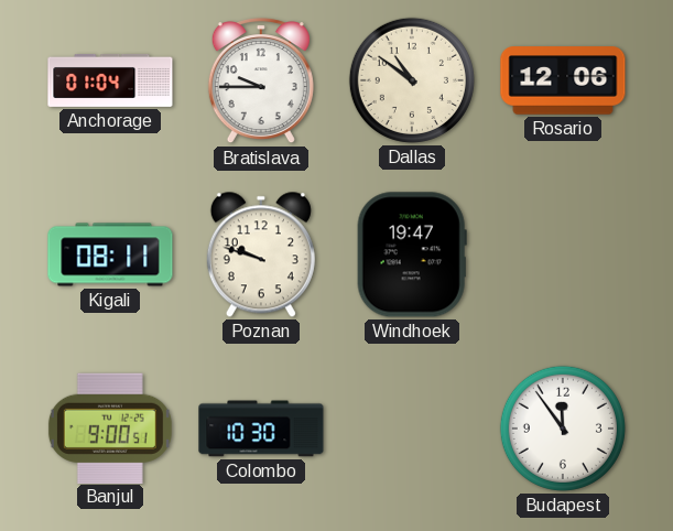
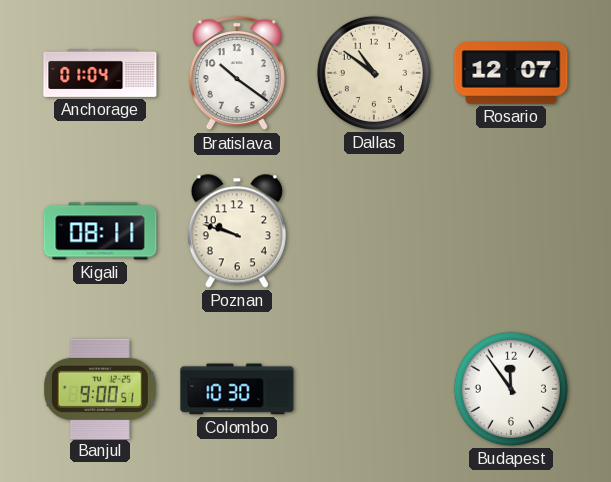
Bratislava: 9:45 -> 10:21 (237, 74)
Rosario: 12:06 -> 12:07 (511, 73)
Windhoek: 19:47 -> none (412, 254)
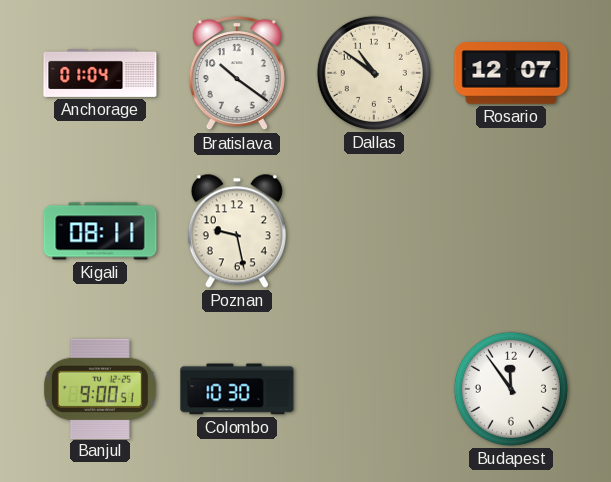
Poznan: 9:48 -> 9:28 (237, 231)
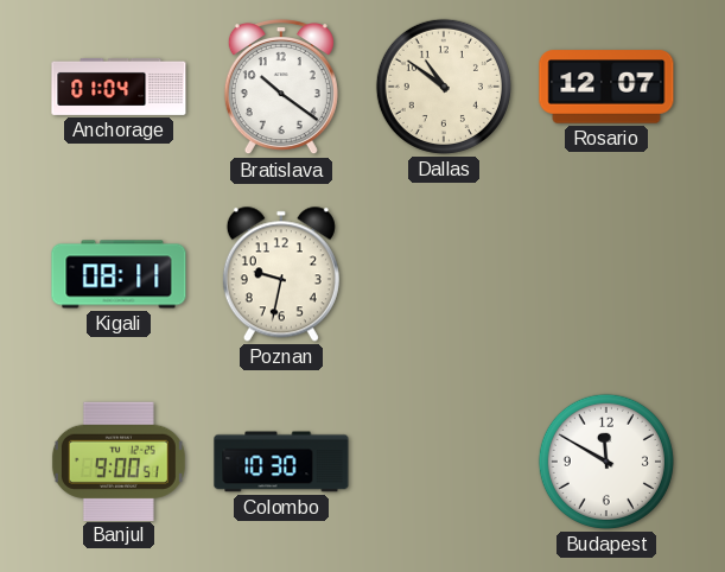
Poznan: 9:28 -> 9:32 (281, 274)
Budapest: 11:54 -> 11:50 (606, 462)
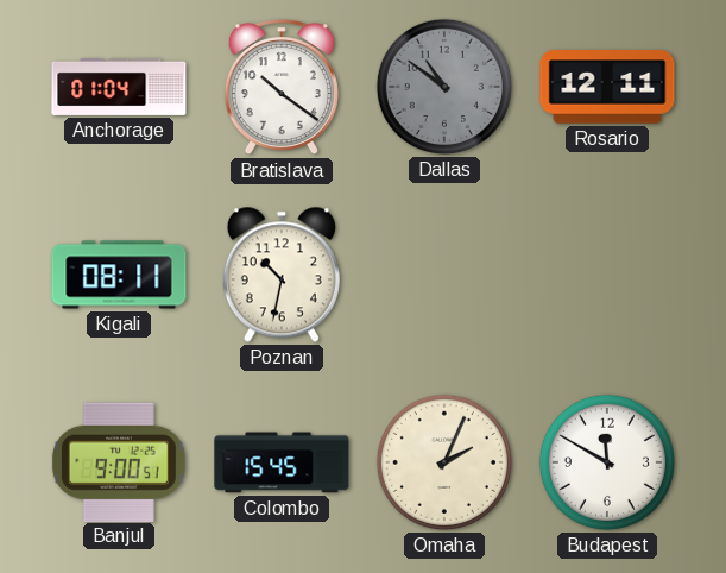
Dallas dial: cream -> grey (444, 87)
Rosario: 12:07 -> 12:11 (607, 87)
Poznan: 9:32 -> 10:32 (282, 275)
Colombo: 10:30 -> 15:45 (282, 462)
Omaha: none -> 2:04 (444, 462)
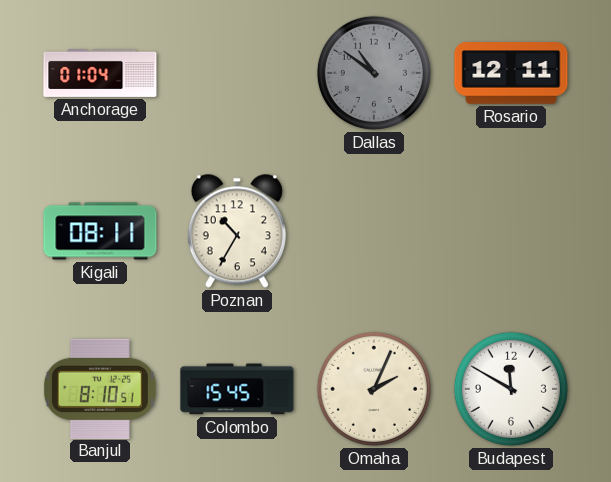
Bratislava: 10:21 -> none (282, 88)
Poznan: 10:32 -> 10:35 (237, 231)
Banjul: 9:00 -> 8:10 (100, 388)
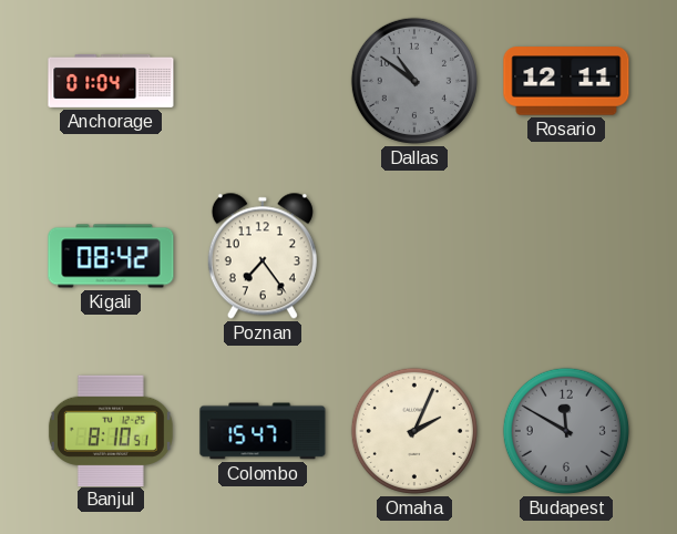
Kigali: 08:11 -> 08:42 (111, 256)
Poznan: 10:35 -> 7:24 (263, 256)
Colombo: 15:45 -> 15:47 (263, 431)
Budapest dial: white -> grey (566, 431)
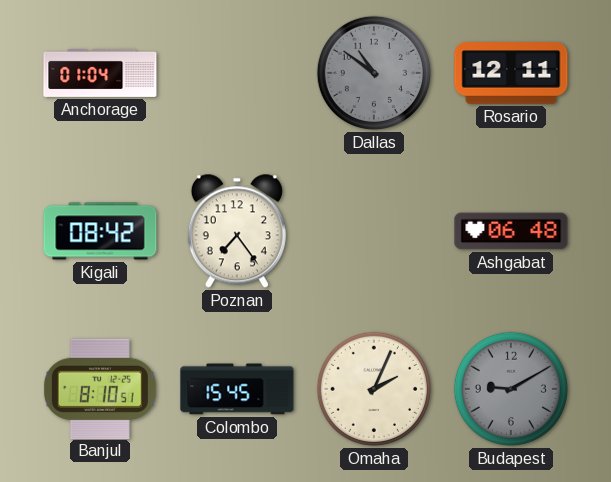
Ashgabat: none -> 06:48 (511, 231)
Colombo: 15:47 -> 15:45 (237, 389)
Budapest: 11:50 -> 9:10 (511, 389)
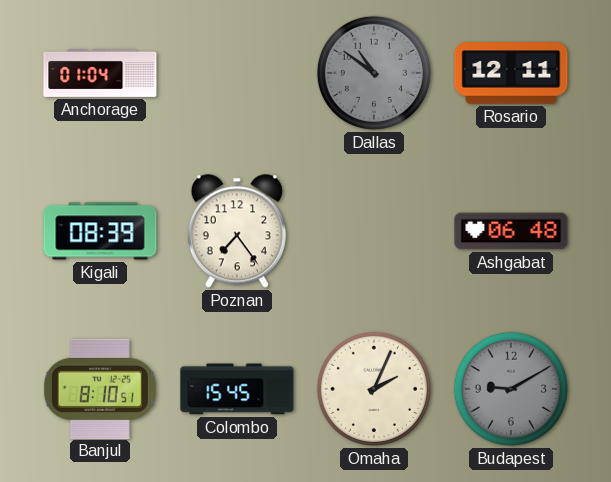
Kigali: 08:42 -> 08:39 (100, 231)
